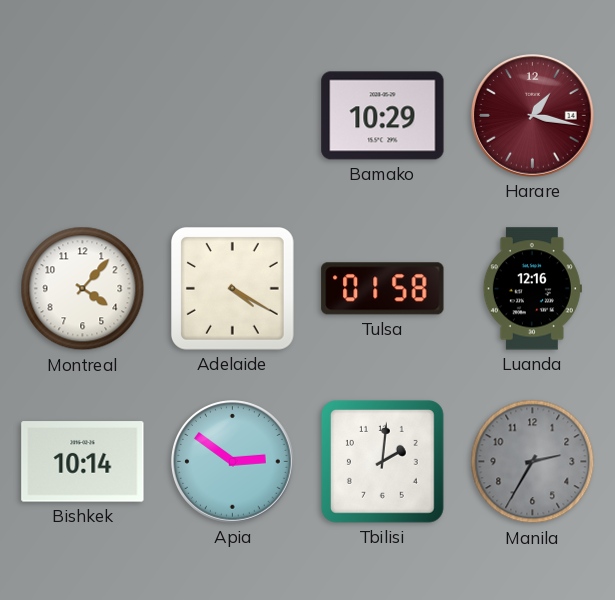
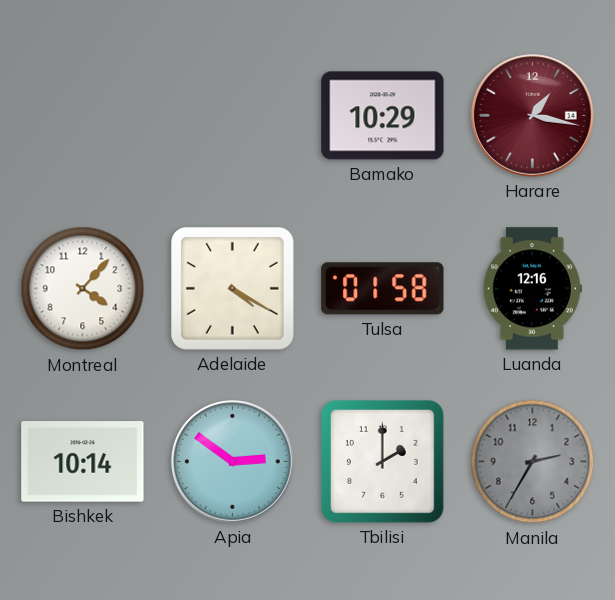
Tbilisi: 2:01 -> 2:00 (383, 462)
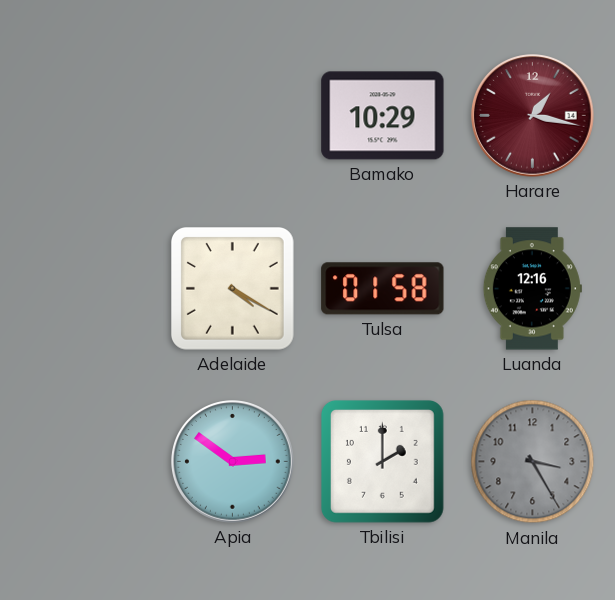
Montreal: 4:07 -> none (83, 289)
Bishkek: 10:14 -> none (83, 462)
Manila: 2:35 -> 3:25 (533, 462)
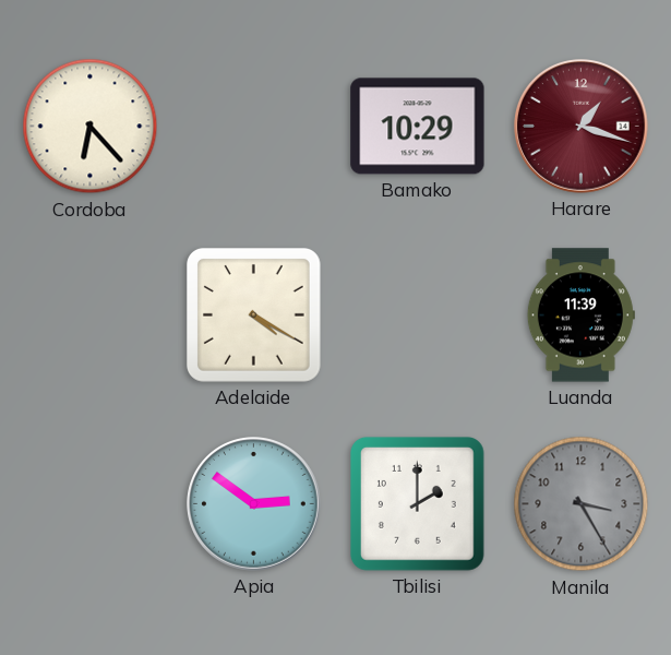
Cordoba: none -> 6:23 (91, 127)
Harare: 1:17 -> 1:18 (582, 127)
Tulsa: 01:58 -> none (383, 289)
Luanda: 12:16 -> 11:39 (580, 315)
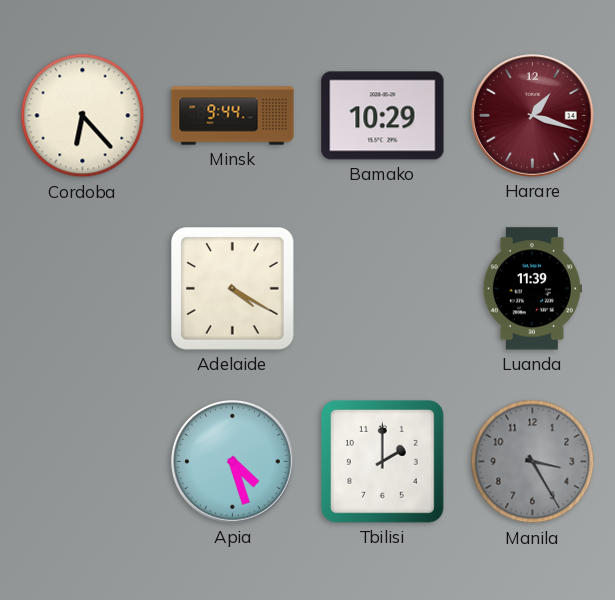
Minsk: none -> 9:44 (233, 116)
Apia: 2:51 -> 4:27 (233, 462)
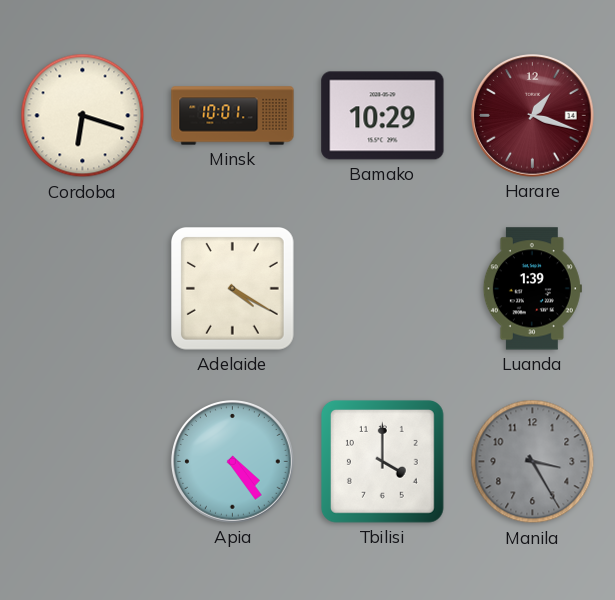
Cordoba: 6:23 -> 6:18 (83, 116)
Minsk: 9:44 -> 10:01 (233, 116)
Luanda: 11:39 -> 1:39 (532, 289)
Apia: 4:27 -> 4:24 (233, 462)
Tbilisi: 2:00 -> 4:00 (383, 462)
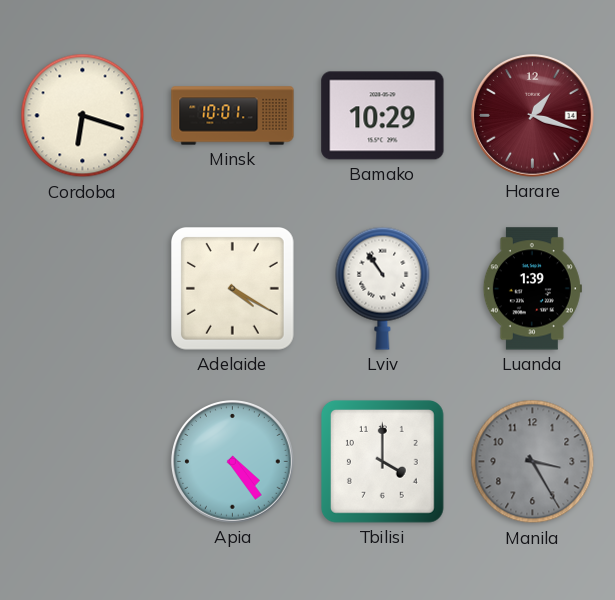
Lviv: none -> 10:54 (383, 288)
